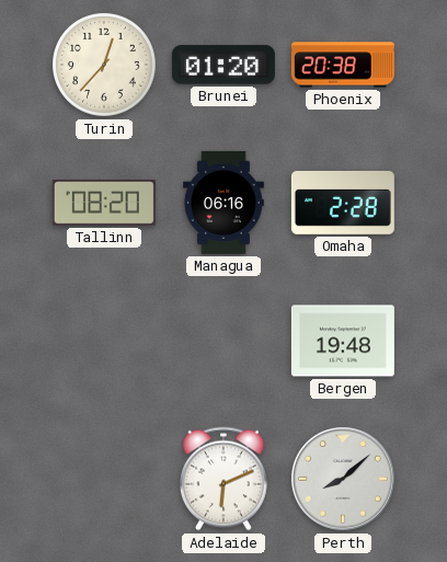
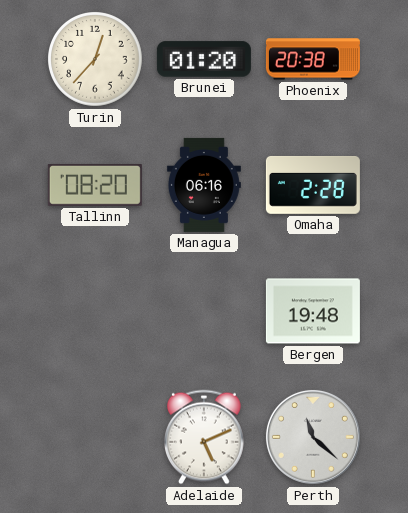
Adelaide: 6:11 -> 5:11 (205, 437)
Perth: 8:08 -> 11:22 (313, 437)
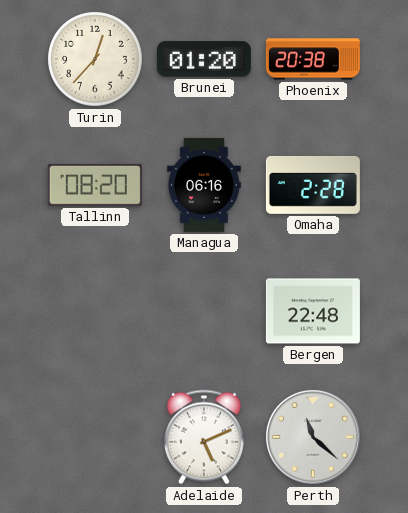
Bergen: 19:48 -> 22:48 (313, 311)
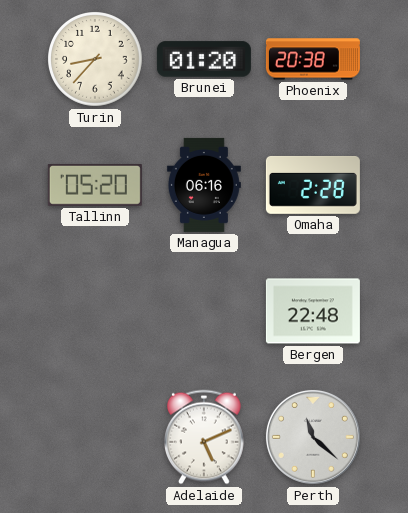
Turin: 12:37 -> 8:37 (96, 60)
Tallinn: 08:20 -> 05:20 (95, 185)
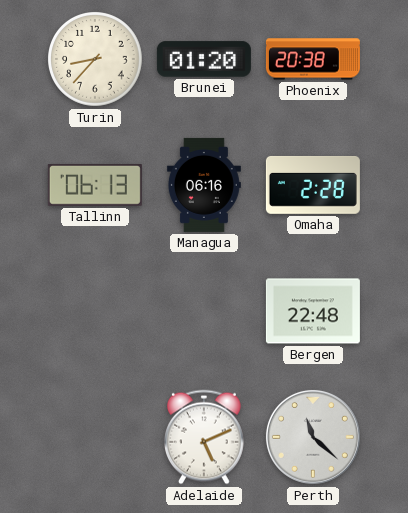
Tallinn: 05:20 -> 06:13 (95, 185)
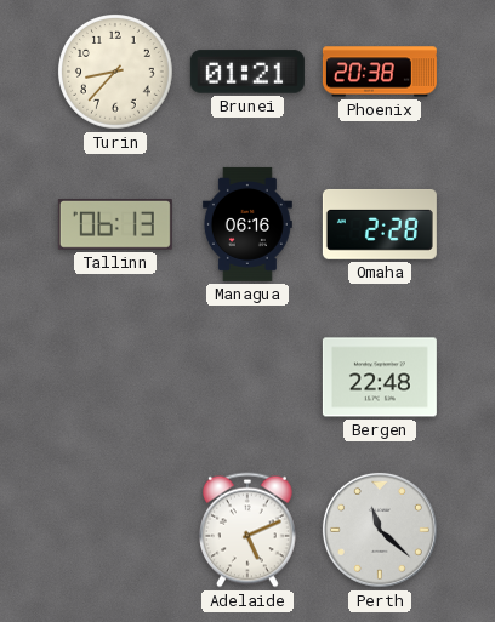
Brunei: 01:20 -> 01:21 (247, 72)
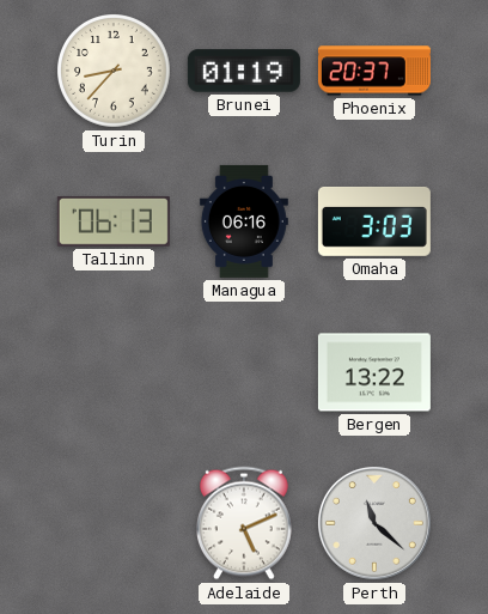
Brunei: 01:21 -> 01:19 (244, 71)
Phoenix: 20:38 -> 20:37 (374, 71)
Omaha: 2:28 -> 3:03 (374, 221)
Bergen: 22:48 -> 13:22 (374, 372)
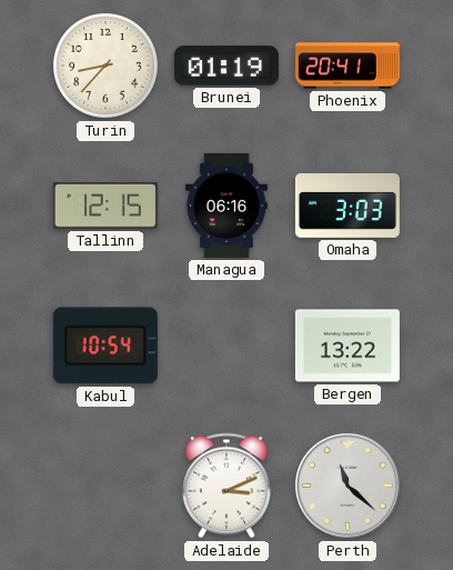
Phoenix: 20:37 -> 20:41 (348, 66)
Tallinn: 06:13 -> 12:15 (105, 206)
Kabul: none -> 10:54 (105, 346)
Adelaide: 5:11 -> 3:11 (228, 486)
